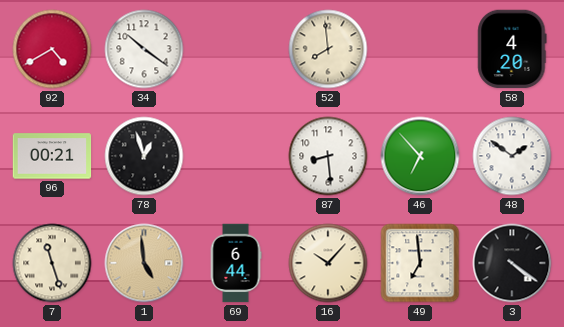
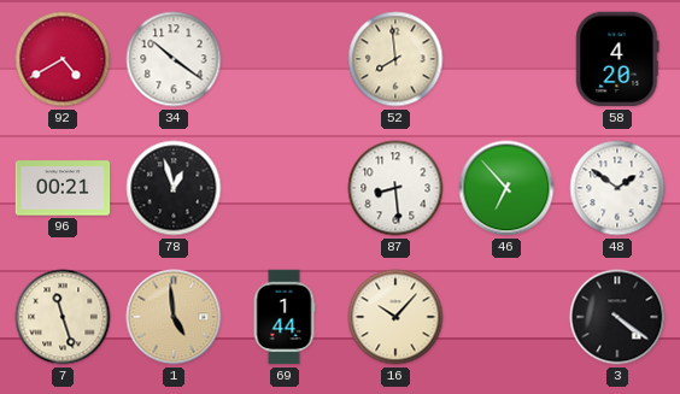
69: 6:44 -> 1:44 (285, 317)
49: 6:59 -> none (420, 263)
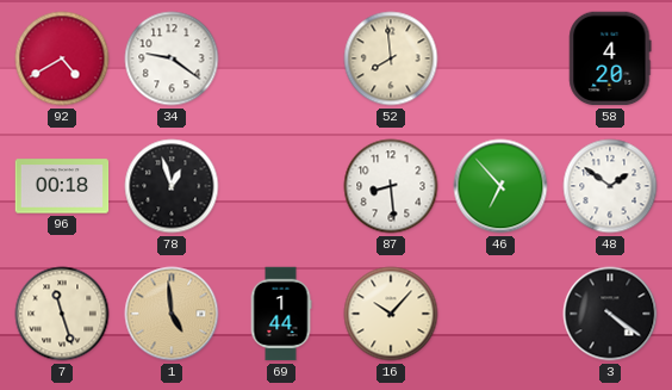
34: 10:21 -> 9:21 (172, 58)
96: 00:21 -> 00:18 (62, 186)
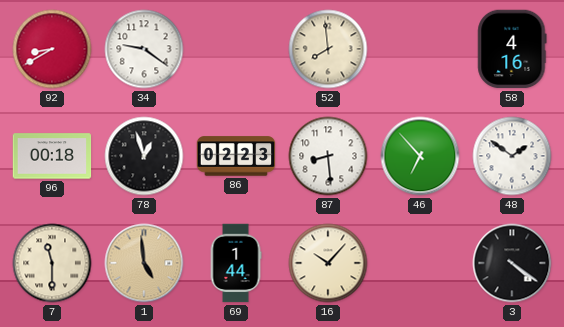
92: 4:40 -> 8:40 (52, 49)
58: 4:20 -> 4:16 (512, 49)
86: none -> 02:23 (236, 156)
7: 11:27 -> 11:30 (52, 263)
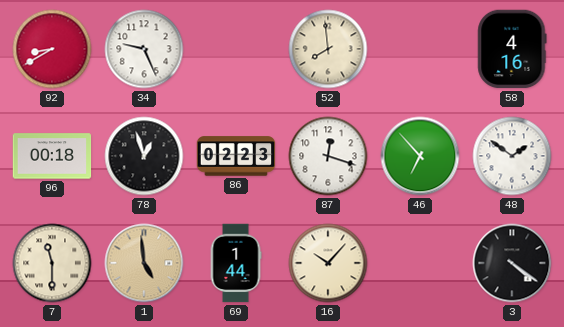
34: 9:21 -> 9:26 (144, 49)
87: 8:29 -> 12:18 (328, 156)
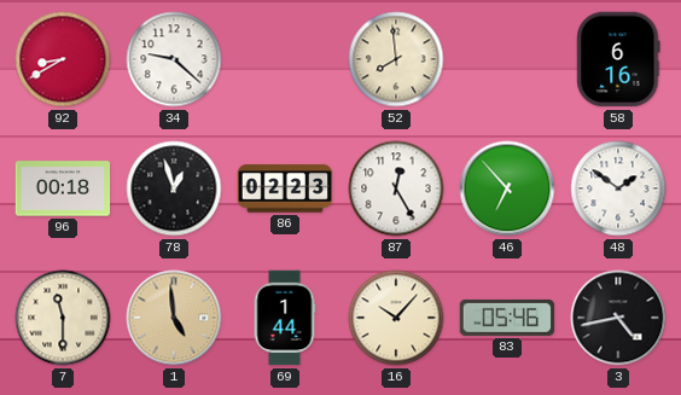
34: 9:26 -> 9:22 (174, 59)
58: 4:16 -> 6:16 (618, 59)
87: 12:18 -> 12:25 (396, 188)
83: none -> 05:46 (507, 318)
3: 4:21 -> 4:43 (618, 318)
